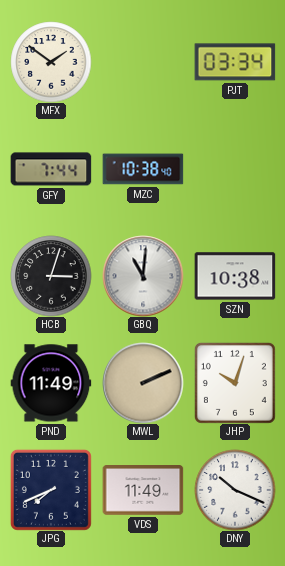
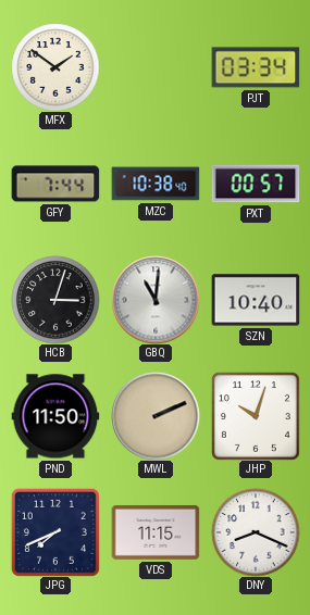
PXT: none -> 00:57 (256, 184)
SZN: 10:38 -> 10:40 (256, 300)
PND: 11:49 -> 11:50 (55, 416)
VDS: 11:49 -> 11:15 (156, 532)
DNY: 10:19 -> 8:19 (256, 532)
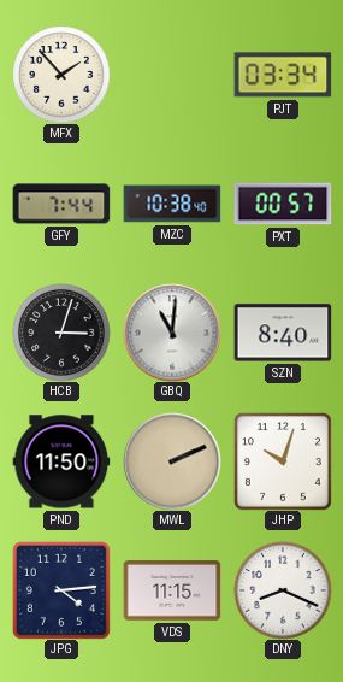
MFX: 1:51 -> 1:53 (61, 75)
SZN: 10:40 -> 8:40 (283, 333)
JPG: 7:41 -> 4:14 (61, 590)
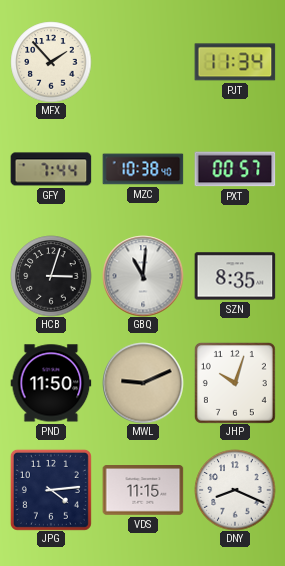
PJT: 03:34 -> 11:34 (235, 62)
SZN: 8:40 -> 8:35 (235, 276)
MWL: 2:11 -> 9:11 (143, 383)
